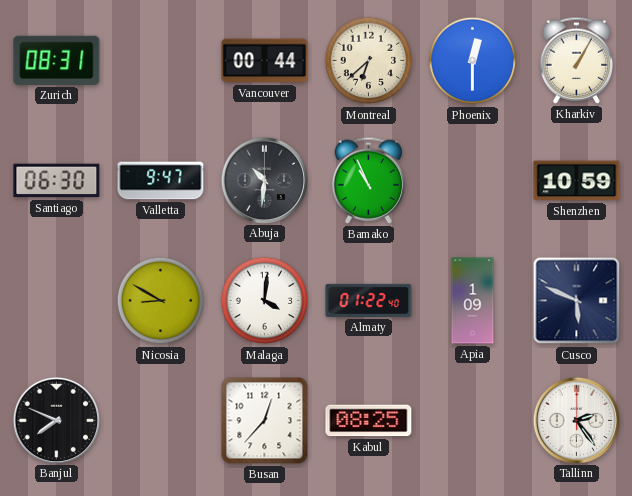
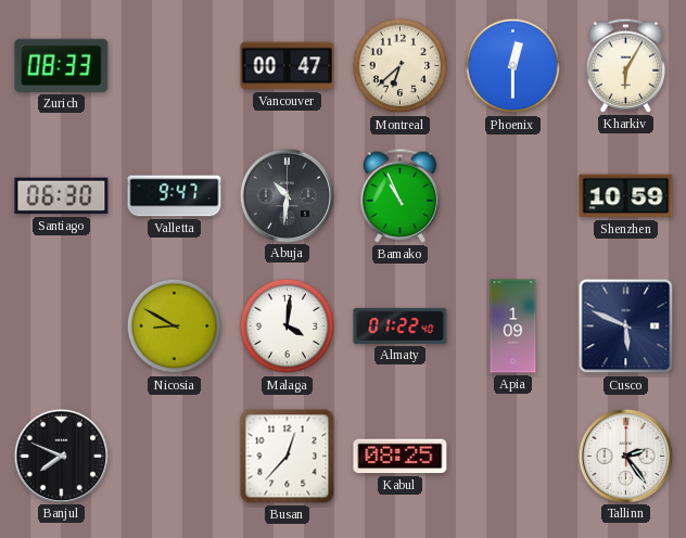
Zurich: 08:31 -> 08:33 (62, 65)
Vancouver: 00:44 -> 00:47 (288, 66)
Kharkiv: 1:05 -> 6:05 (626, 65)
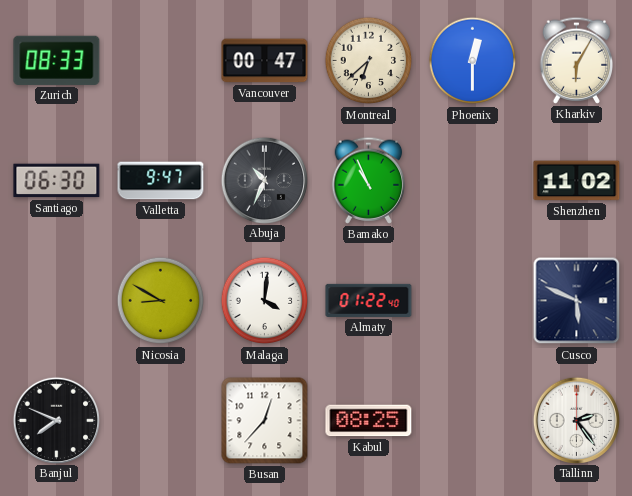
Abuja: 10:31 -> 10:34 (264, 180)
Shenzhen: 10:59 -> 11:02 (577, 181)
Apia: 1:09 -> none (513, 326)
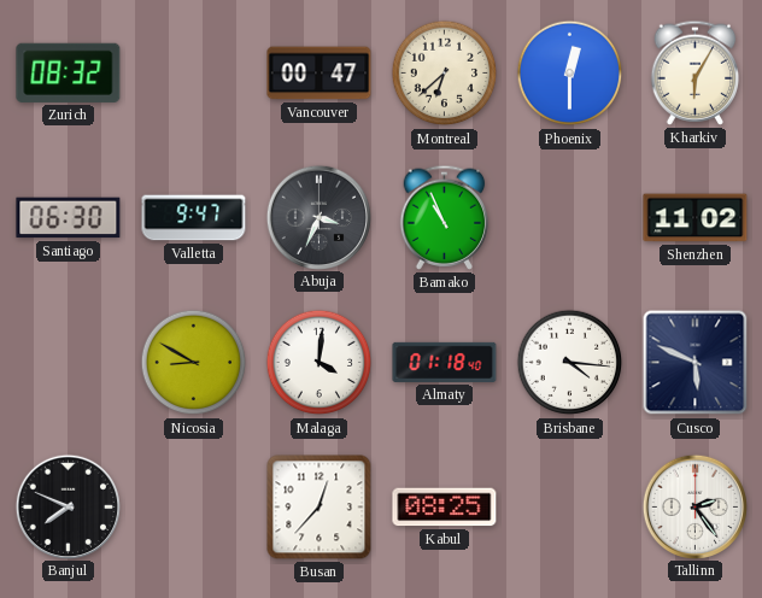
Zurich: 08:33 -> 08:32 (69, 72)
Abuja: 10:34 -> 3:34 (318, 217)
Almaty: 01:22 -> 01:18 (445, 362)
Brisbane: none -> 4:16 (570, 363)
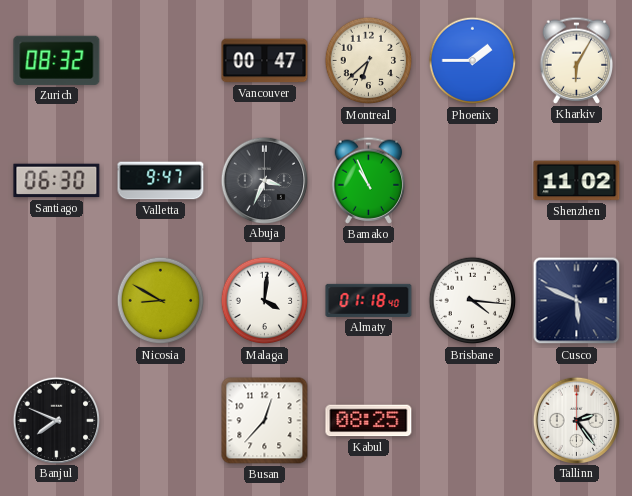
Phoenix: 12:30 -> 1:45 (473, 61)
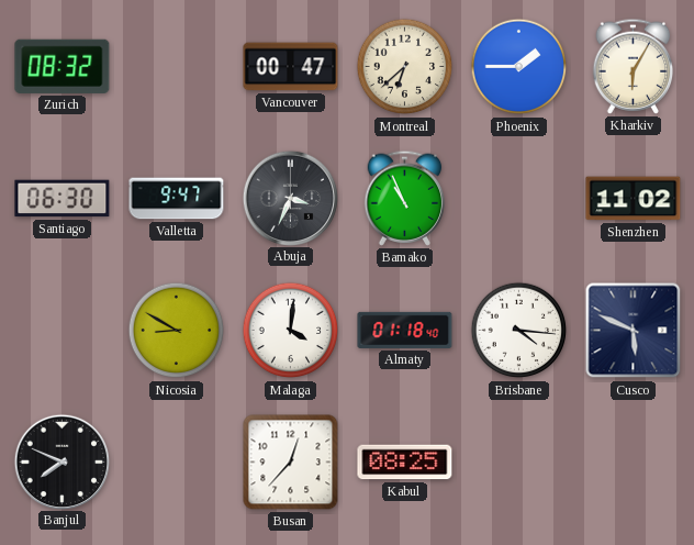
Tallinn: 2:24 -> none (576, 420)
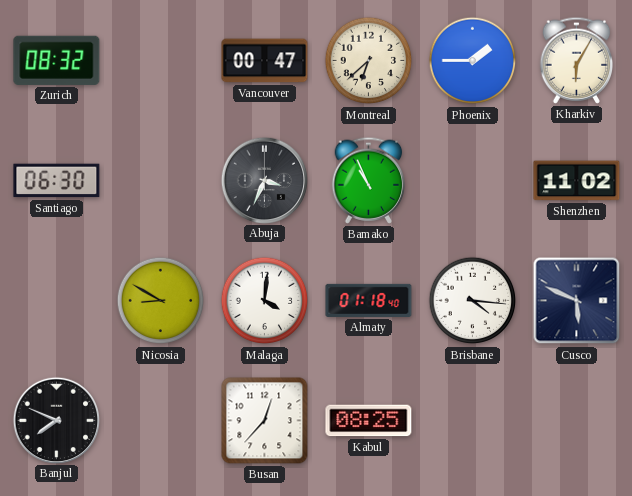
Valletta: 9:47 -> none (177, 199)
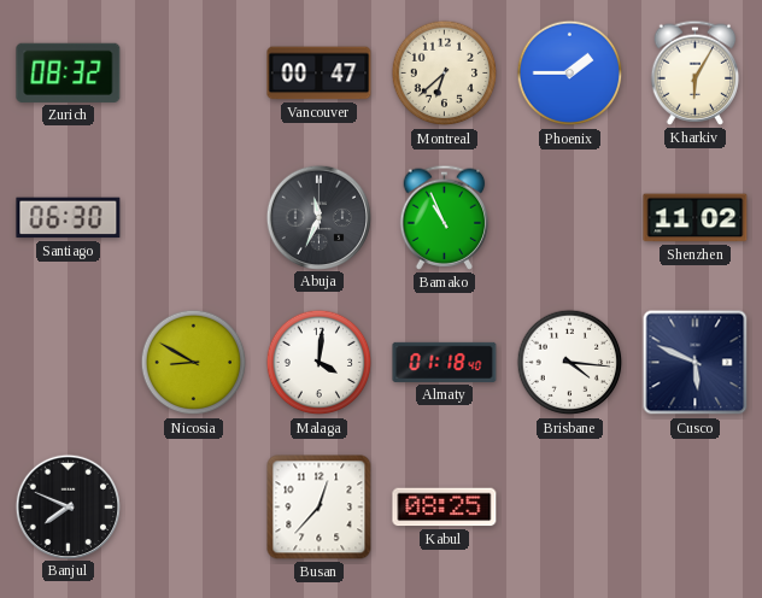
Abuja: 3:34 -> 11:34 (318, 217)
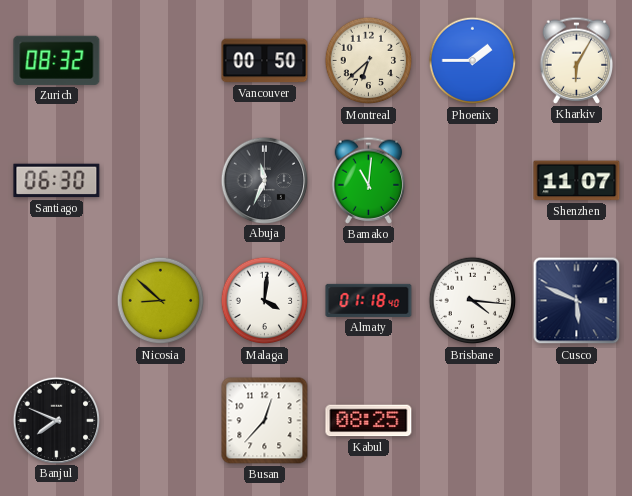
Vancouver: 00:47 -> 00:50 (265, 61)
Bamako: 10:56 -> 11:01 (369, 180)
Shenzhen: 11:02 -> 11:07 (577, 181)
Nicosia: 8:50 -> 8:52 (161, 301)
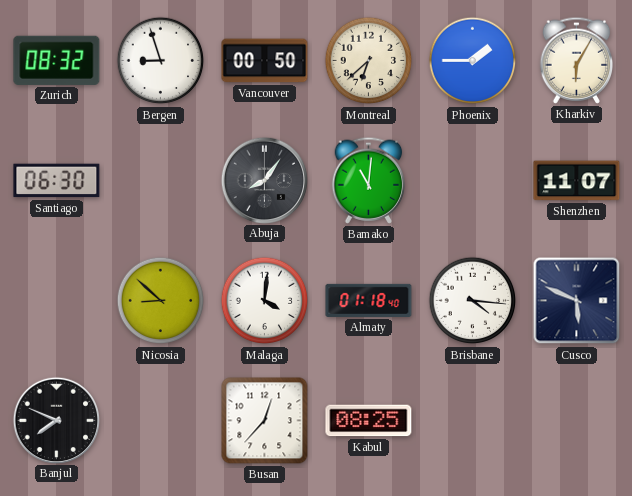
Bergen: none -> 8:57 (161, 61)
Abuja: 11:34 -> 8:06 (264, 180)
